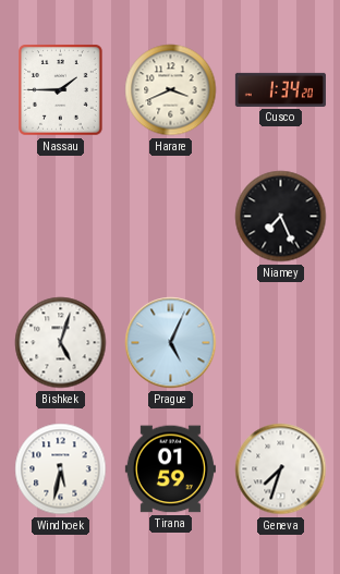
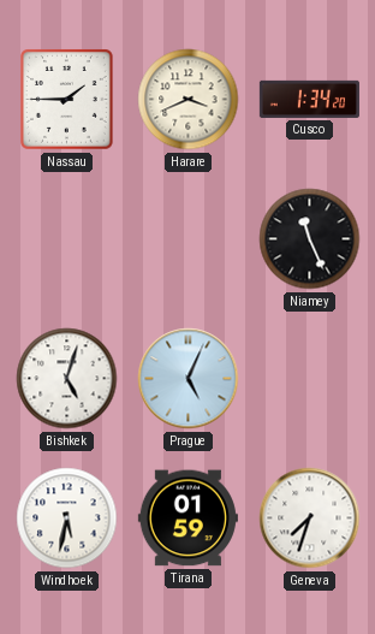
Niamey: 7:26 -> 11:26 (310, 239)
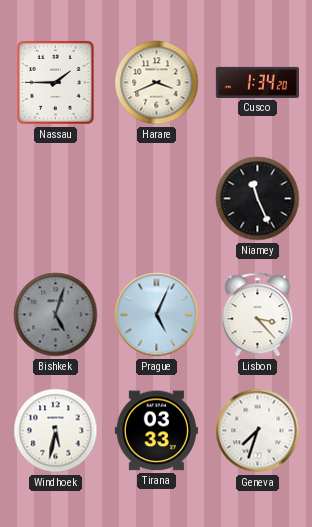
Bishkek dial: white -> grey (56, 315)
Lisbon: none -> 3:23 (258, 315)
Tirana: 01:59 -> 03:33 (156, 431)
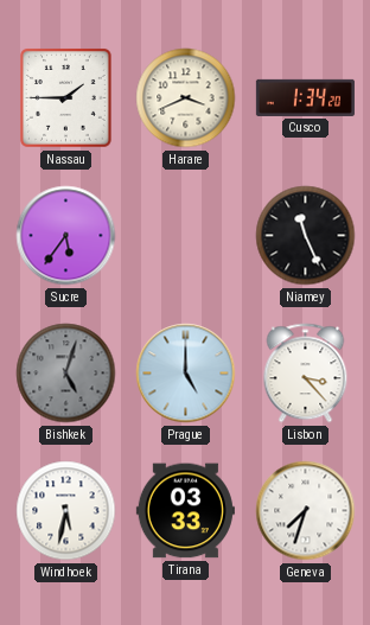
Sucre: none -> 5:36 (66, 236)
Prague: 5:04 -> 5:00 (186, 374)
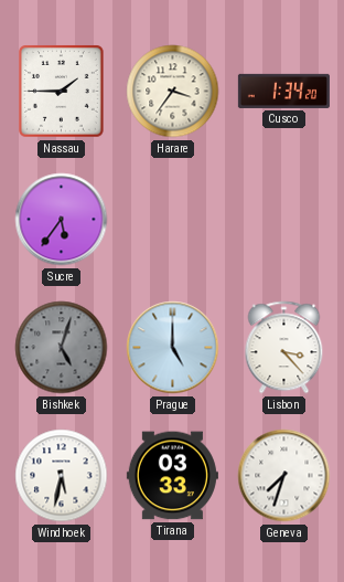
Harare: 3:41 -> 3:36 (173, 92)
Niamey: 11:26 -> none (306, 236)
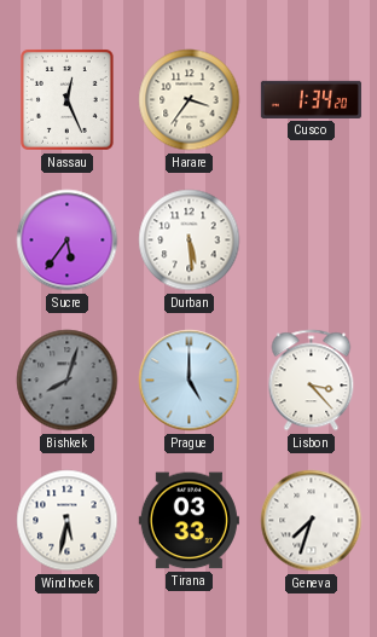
Nassau: 1:45 -> 12:26 (68, 100)
Durban: none -> 5:29 (190, 241)
Bishkek: 5:03 -> 8:03 (68, 381)
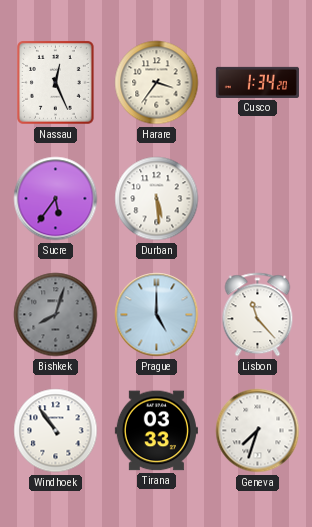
Lisbon: 3:23 -> 11:23 (258, 315)
Windhoek: 5:32 -> 10:54 (56, 431)
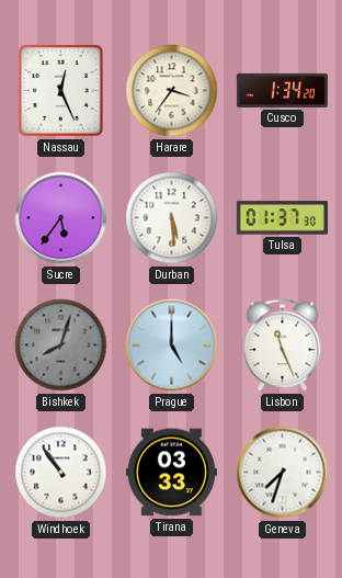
Tulsa: none -> 01:37 (282, 218)
Lisbon: 11:23 -> 11:26 (283, 345)
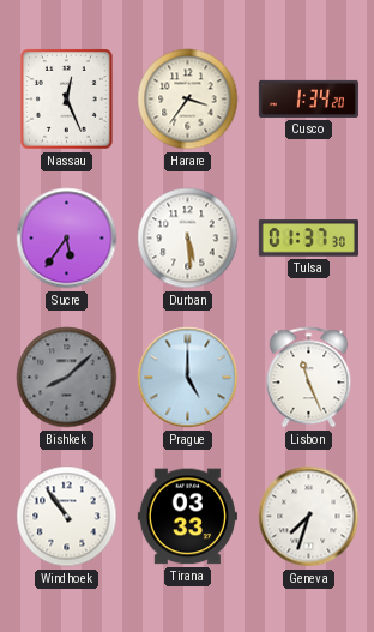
Bishkek: 8:03 -> 8:08 (67, 378)
